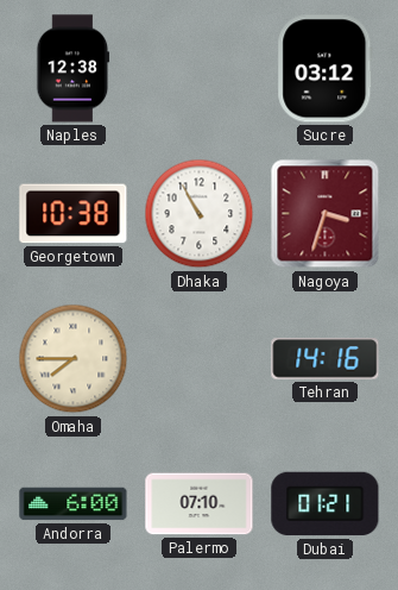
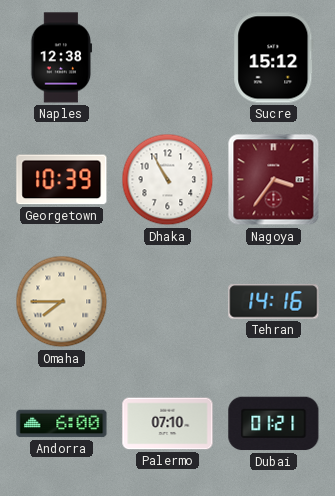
Sucre: 03:12 -> 15:12 (274, 58)
Georgetown: 10:38 -> 10:39 (62, 180)
Nagoya: 3:33 -> 3:36 (274, 180)
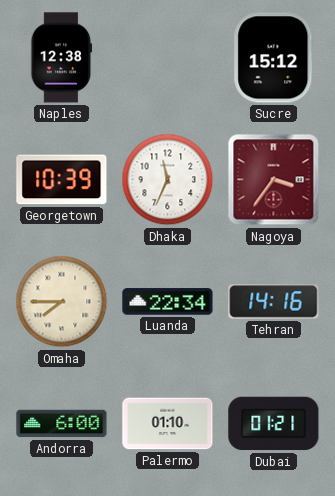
Dhaka: 10:55 -> 11:34 (168, 180)
Luanda: none -> 22:34 (168, 302)
Palermo: 07:10 -> 01:10 (168, 424)
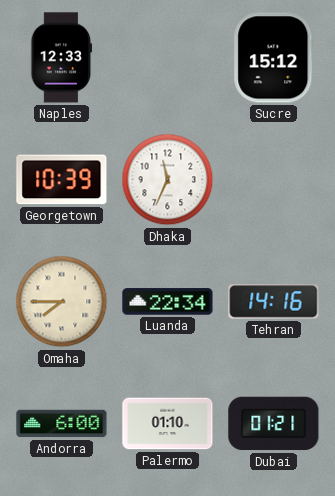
Naples: 12:38 -> 12:33 (62, 58)
Nagoya: 3:36 -> none (274, 180)
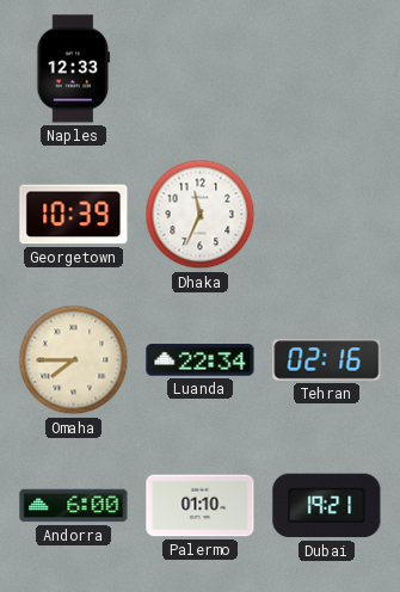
Sucre: 15:12 -> none (274, 58)
Tehran: 14:16 -> 02:16 (327, 360)
Dubai: 01:21 -> 19:21 (327, 506)
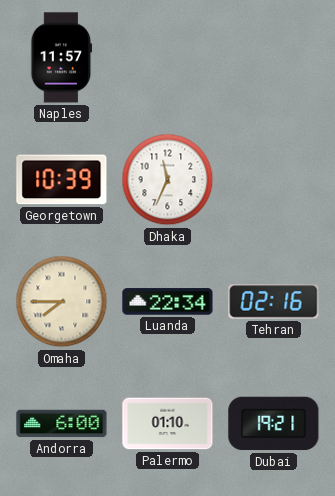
Naples: 12:33 -> 11:57 (62, 58)
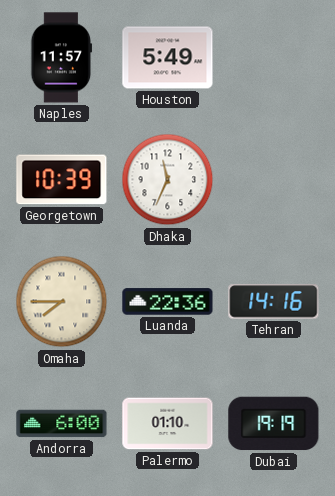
Houston: none -> 5:49 (168, 58)
Luanda: 22:34 -> 22:36 (168, 302)
Tehran: 02:16 -> 14:16 (274, 302)
Dubai: 19:21 -> 19:19 (274, 424)
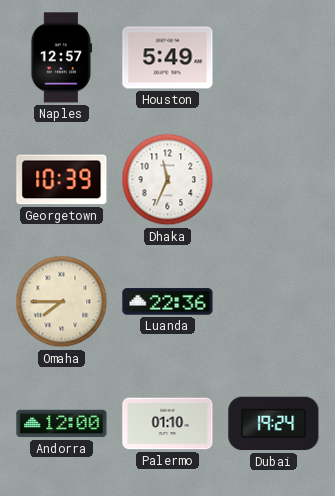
Naples: 11:57 -> 12:57 (62, 58)
Tehran: 14:16 -> none (274, 302)
Andorra: 6:00 -> 12:00 (62, 424)
Dubai: 19:19 -> 19:24 (274, 424)
